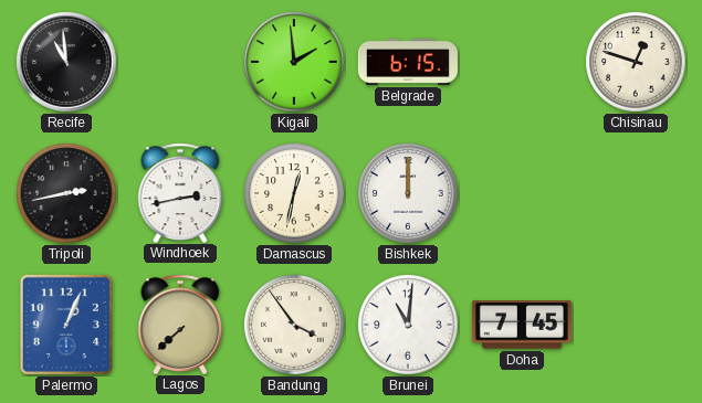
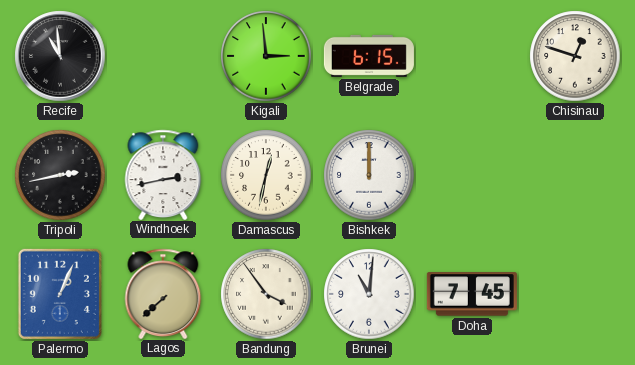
Kigali: 1:59 -> 2:59 (266, 56)
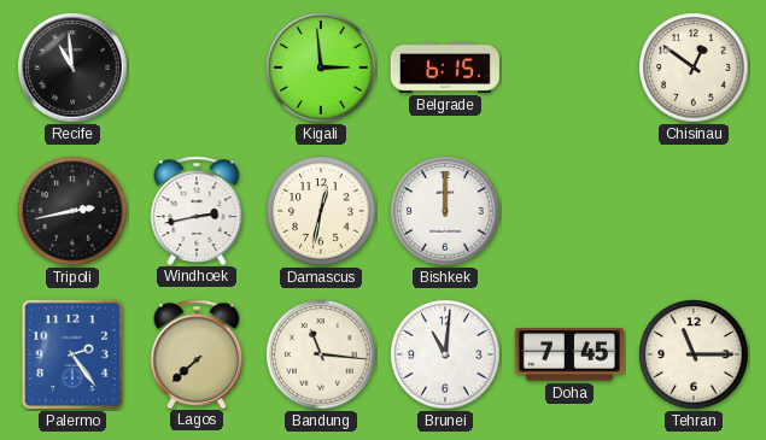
Chisinau: 12:48 -> 12:51 (694, 68)
Palermo: 1:04 -> 2:24 (72, 354)
Bandung: 3:54 -> 11:16 (321, 354)
Tehran: none -> 11:15 (694, 354)
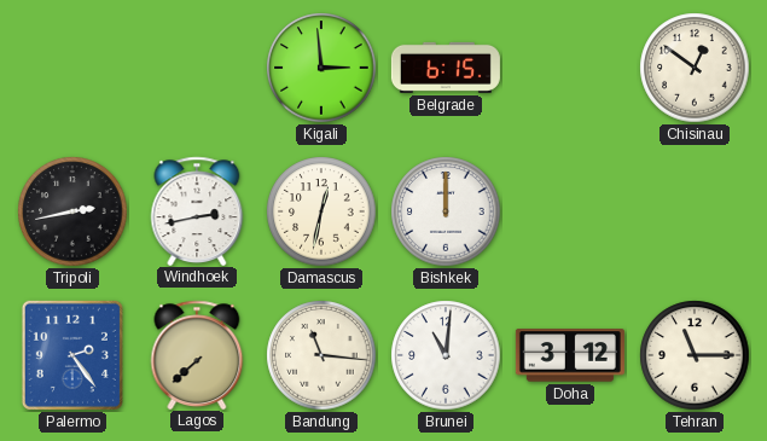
Recife: 10:59 -> none (72, 68)
Doha: 7:45 -> 3:12 (570, 355)
